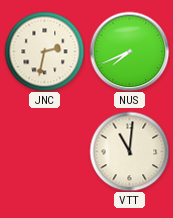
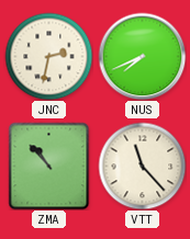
ZMA: none -> 10:53 (49, 166)
VTT: 11:01 -> 11:23 (142, 166)
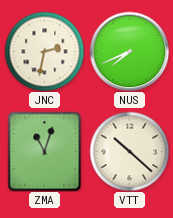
ZMA: 10:53 -> 11:03 (45, 151)
VTT: 11:23 -> 10:22 (129, 151)
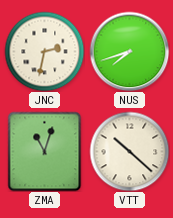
NUS: 7:41 -> 7:42 (129, 51)
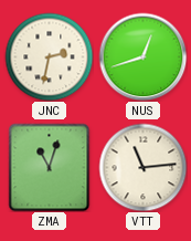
NUS: 7:42 -> 12:42 (142, 56)
VTT: 10:22 -> 11:14 (142, 167)
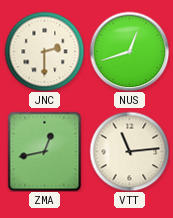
JNC: 2:32 -> 2:30 (44, 51)
ZMA: 11:03 -> 12:43 (45, 151)
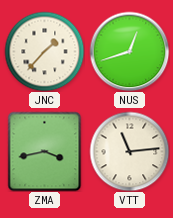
JNC: 2:30 -> 1:37 (44, 51)
ZMA: 12:43 -> 3:43 (45, 151)
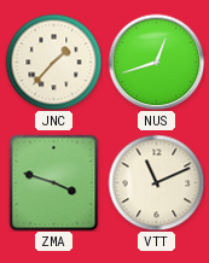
ZMA: 3:43 -> 3:48 (54, 182)
VTT: 11:14 -> 11:11 (156, 182)
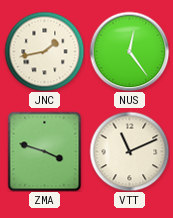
JNC: 1:37 -> 1:43 (44, 51)
NUS: 12:42 -> 12:24 (129, 51)
